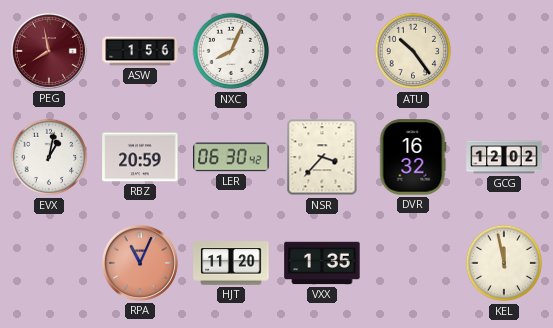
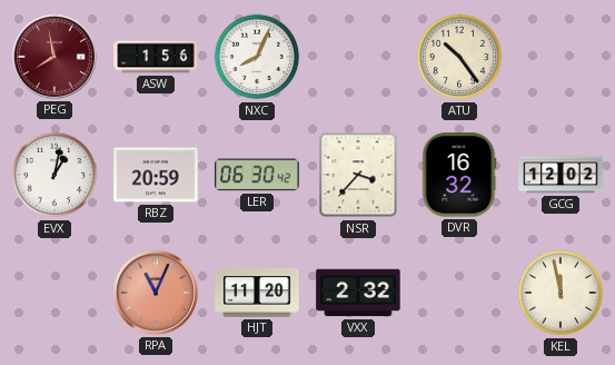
VXX: 1:35 -> 2:32 (358, 293)
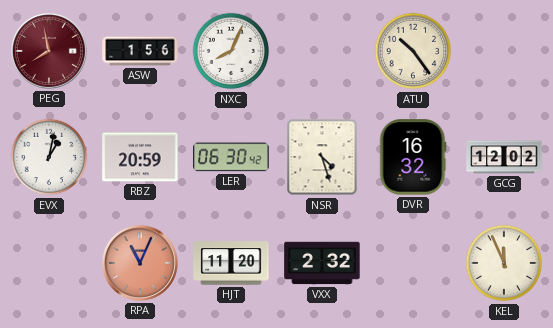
NSR: 3:37 -> 4:27 (322, 157)
KEL: 11:58 -> 11:56 (504, 263)
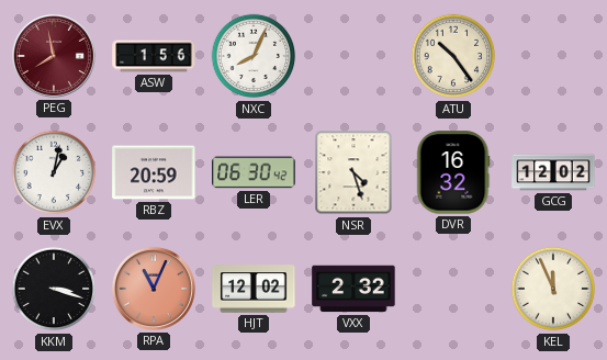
KKM: none -> 3:18 (54, 289)
HJT: 11:20 -> 12:02 (254, 289)
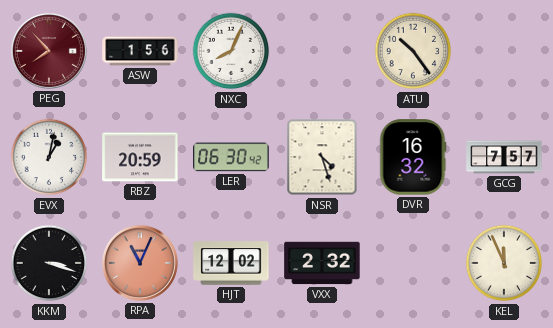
PEG: 7:58 -> 7:53 (49, 51)
GCG: 12:02 -> 7:57 (504, 157)
